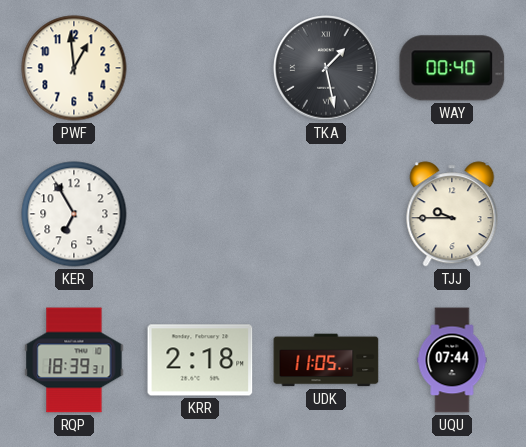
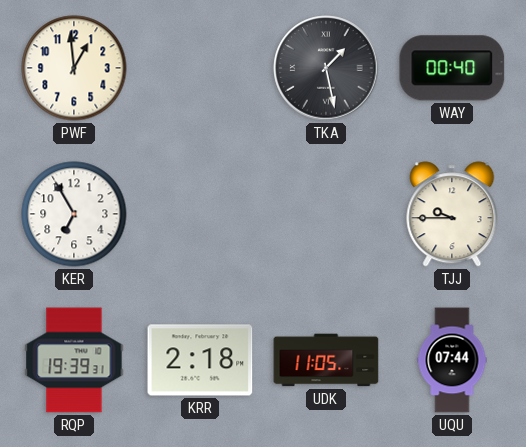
RQP: 18:39 -> 19:39 (74, 360)
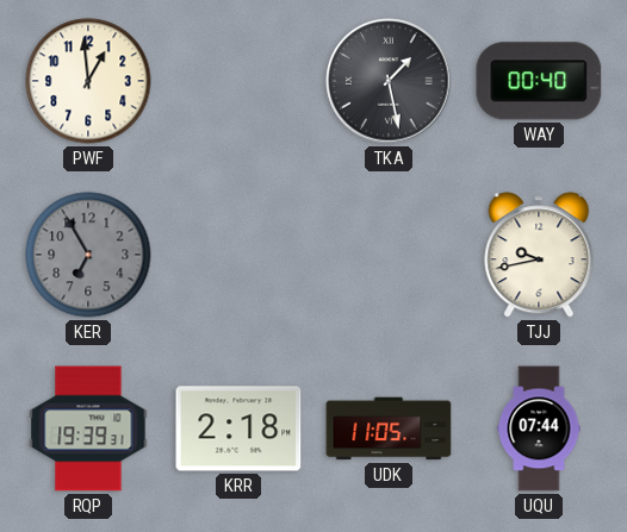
KER dial: white -> grey (88, 255)
TJJ: 9:45 -> 9:43 (539, 255)
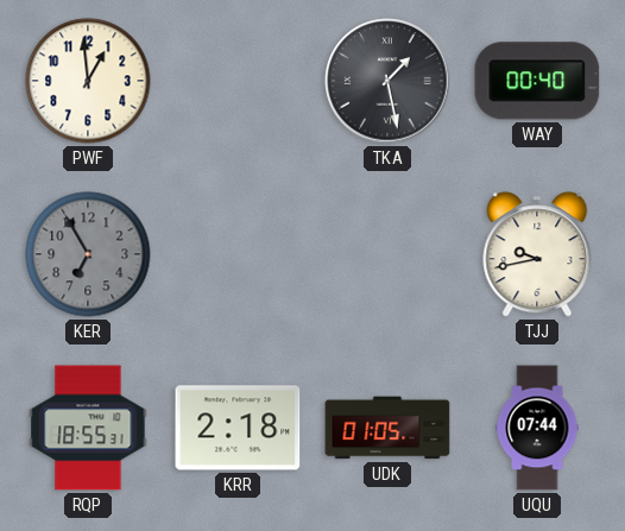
RQP: 19:39 -> 18:55 (88, 428)
UDK: 11:05 -> 01:05 (387, 428)
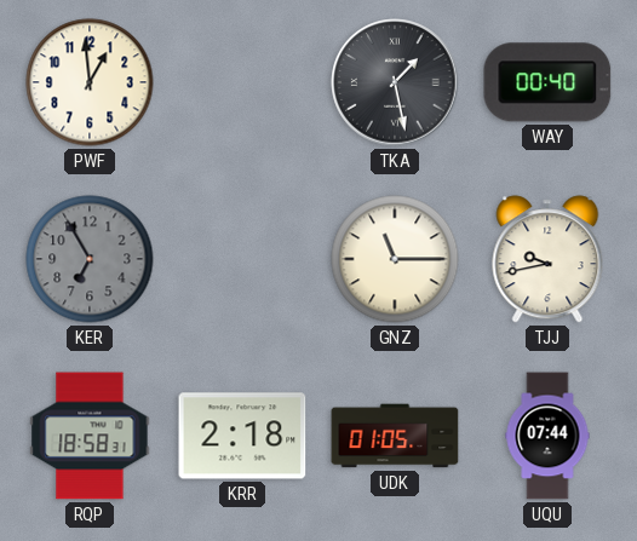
GNZ: none -> 11:15 (395, 259)
RQP: 18:55 -> 18:58 (90, 436)
